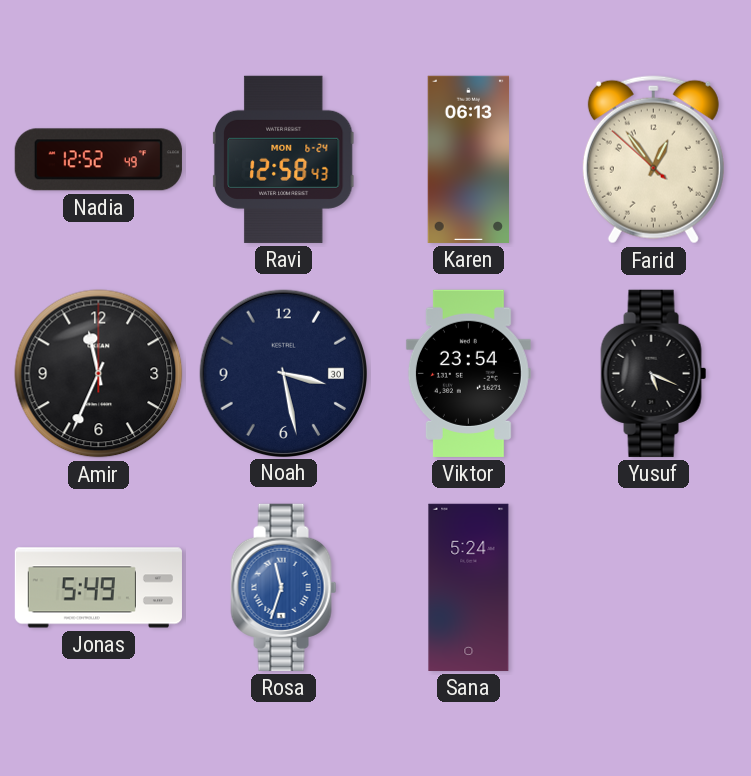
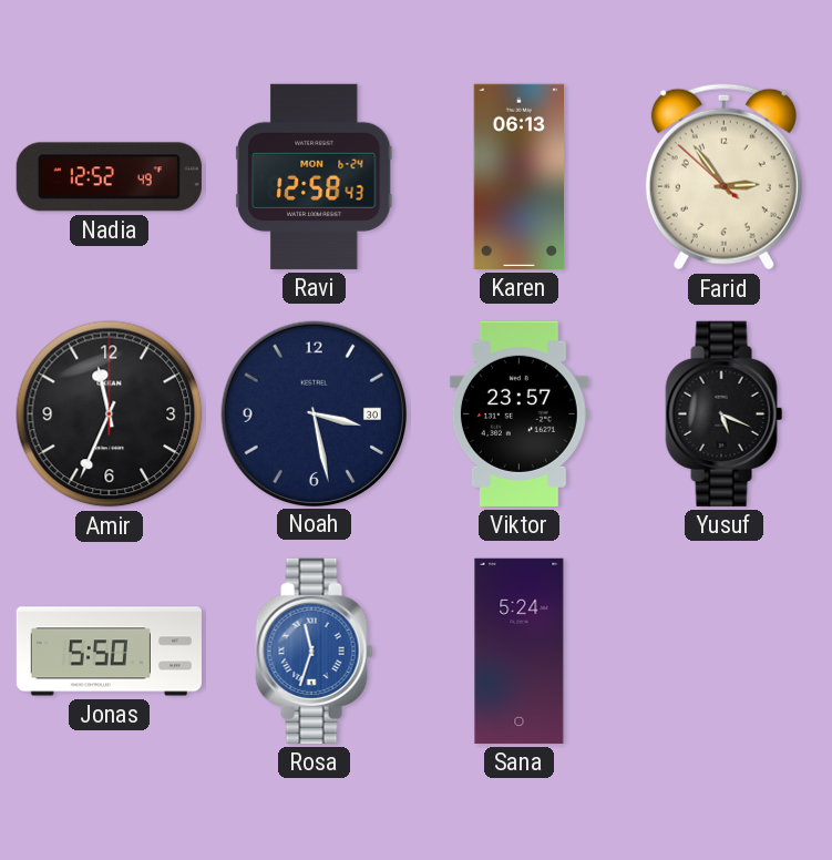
Farid: 12:53 -> 2:53 (723, 177)
Viktor: 23:54 -> 23:57 (518, 413)
Jonas: 5:49 -> 5:50 (109, 652)
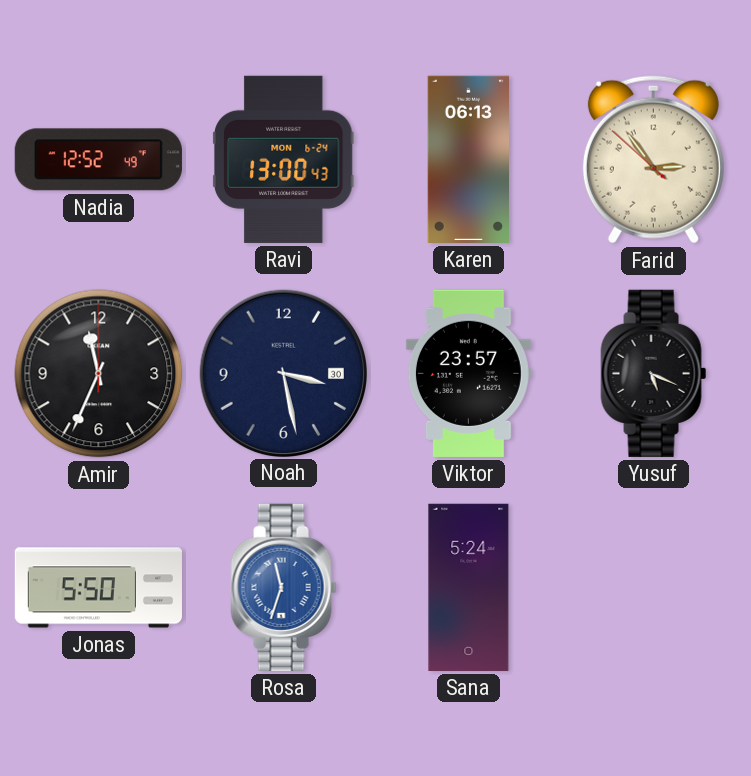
Ravi: 12:58 -> 13:00 (283, 159)
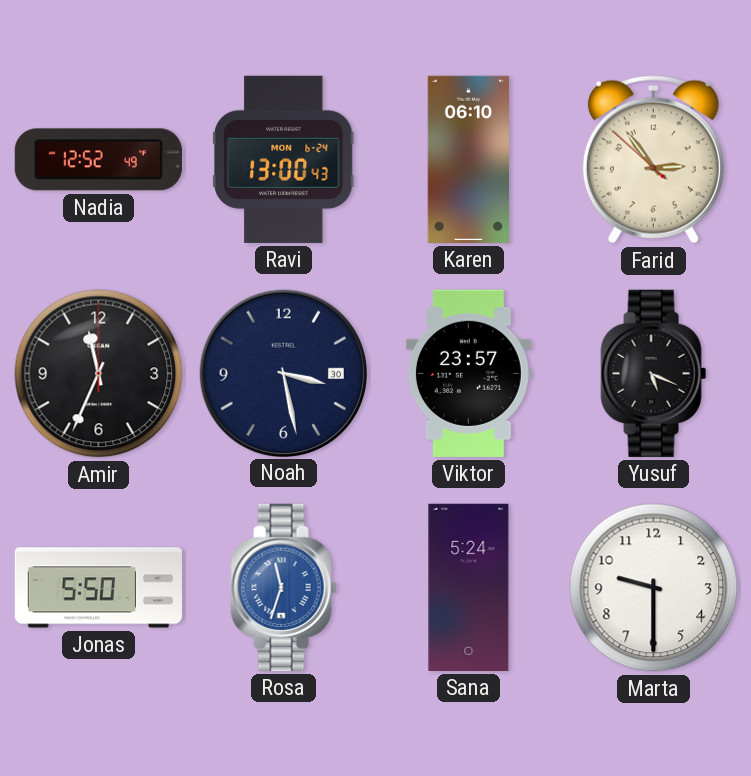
Karen: 06:13 -> 06:10 (469, 159)
Marta: none -> 9:30 (654, 588)
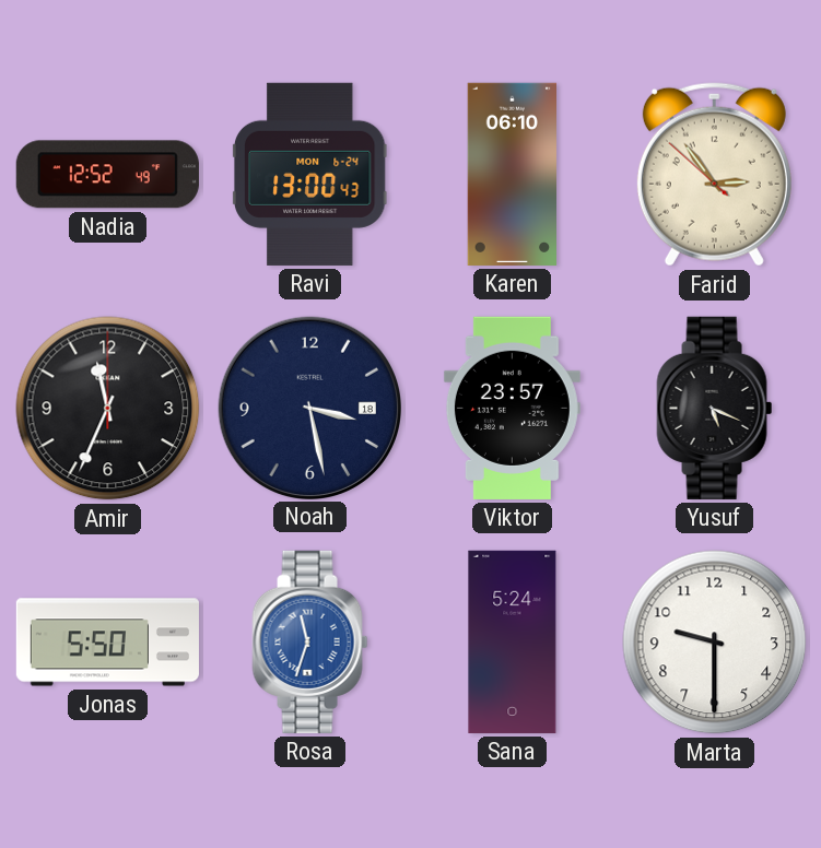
Noah date: 30 -> 18 (309, 408)
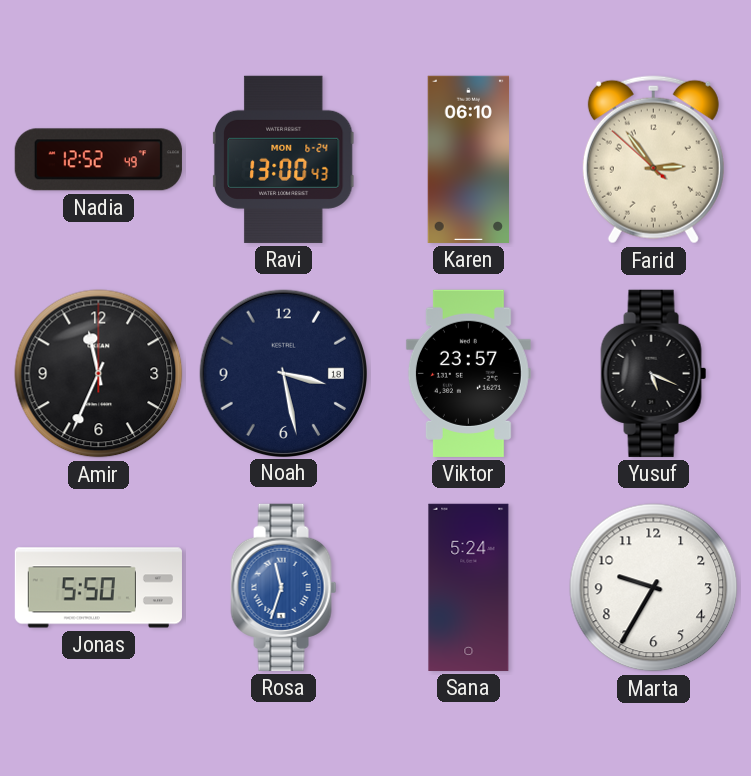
Marta: 9:30 -> 9:35 (654, 588)
